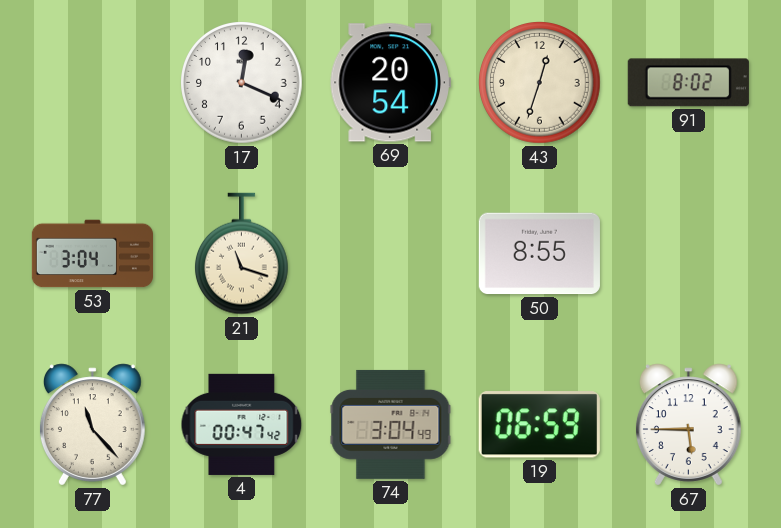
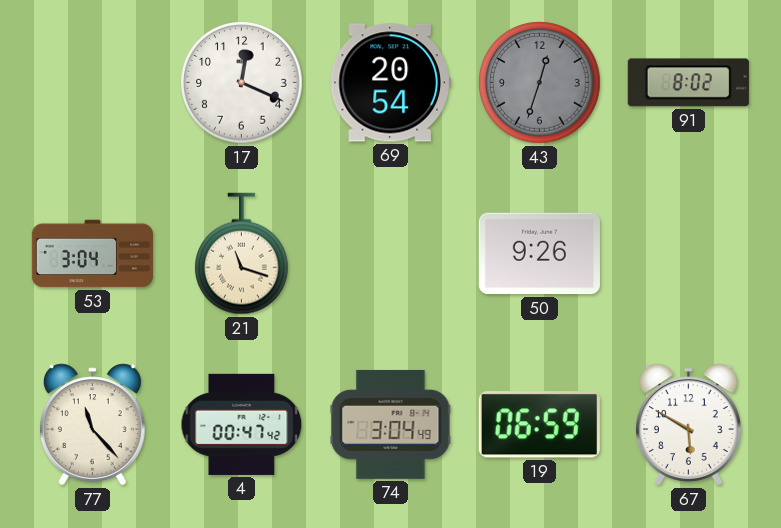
43 dial: cream -> grey (540, 83)
50: 8:55 -> 9:26 (539, 254)
67: 5:45 -> 5:50 (688, 425)
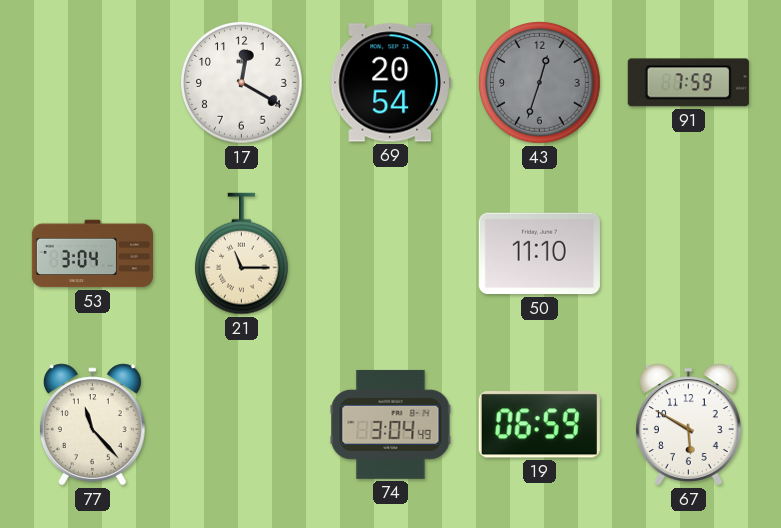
17: 12:19 -> 12:20 (242, 83)
91: 8:02 -> 7:59 (688, 83)
21: 11:18 -> 11:15 (241, 254)
50: 9:26 -> 11:10 (539, 254)
4: 00:47 -> none (242, 424)
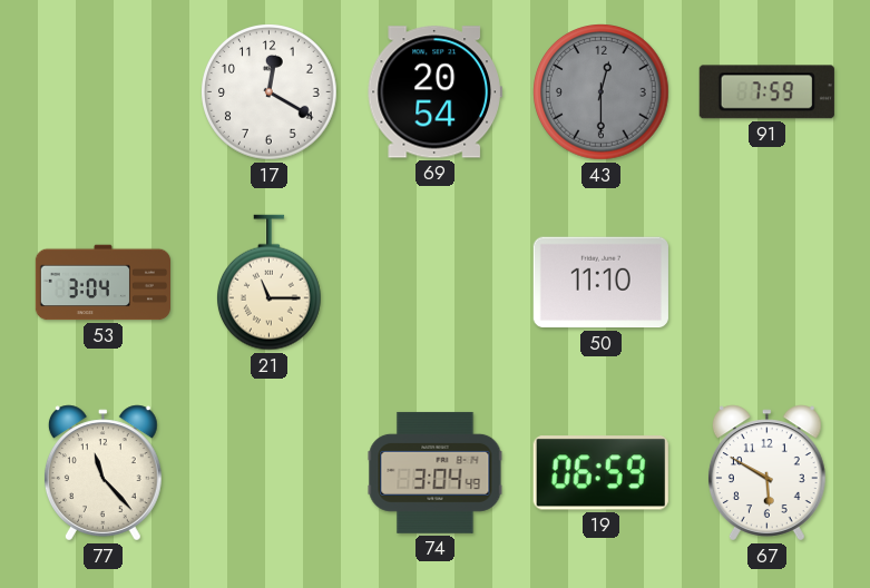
43: 12:33 -> 12:30 (602, 92)
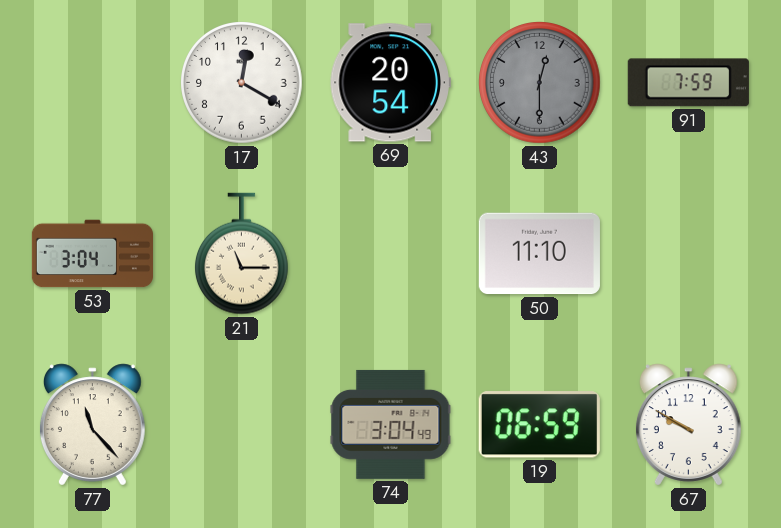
67: 5:50 -> 9:50 (688, 425)
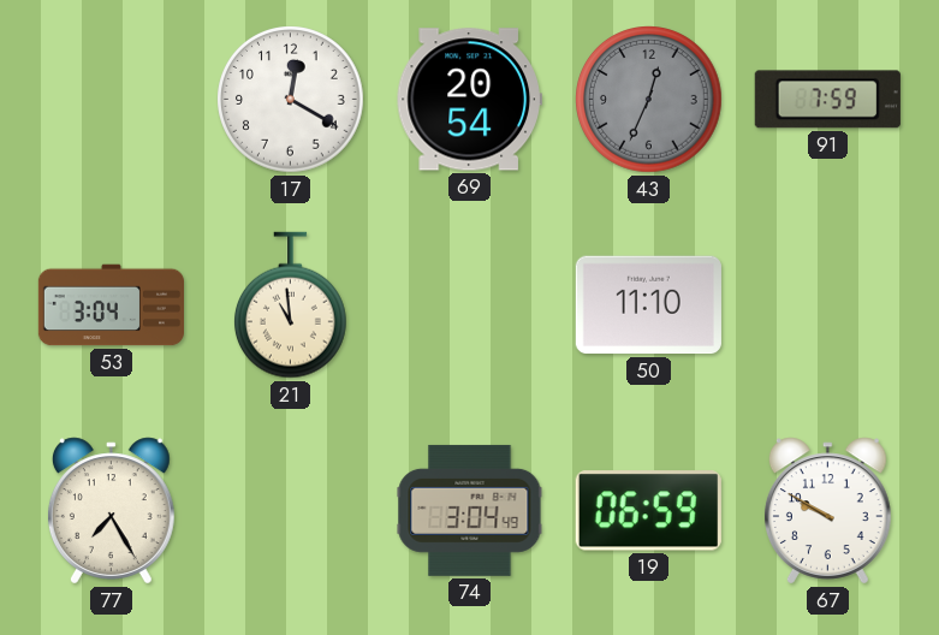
43: 12:30 -> 12:34 (649, 100)
21: 11:15 -> 10:59 (290, 305)
77: 11:23 -> 7:25 (111, 511)
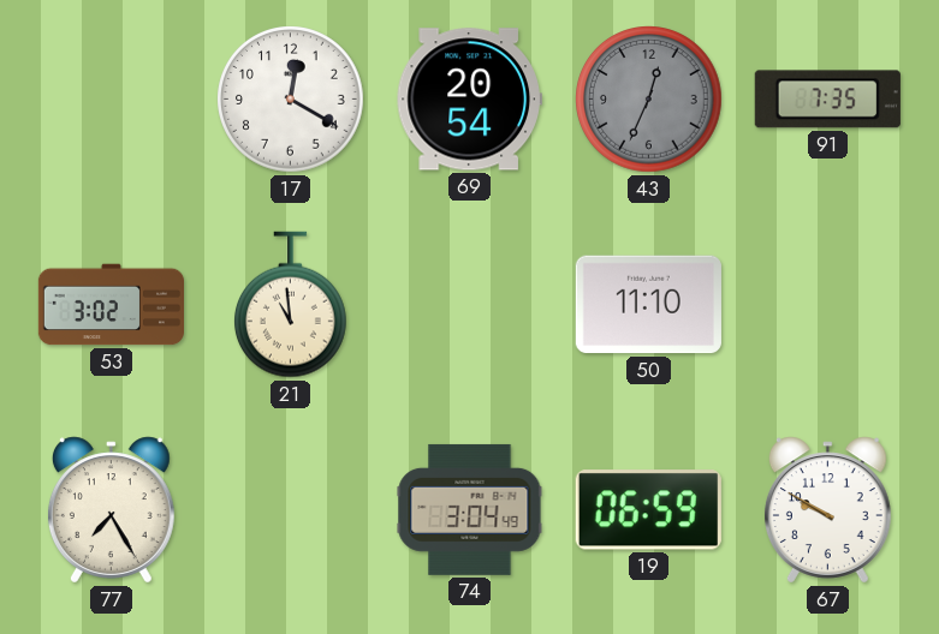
91: 7:59 -> 7:35 (827, 100)
53: 3:04 -> 3:02 (111, 305)
